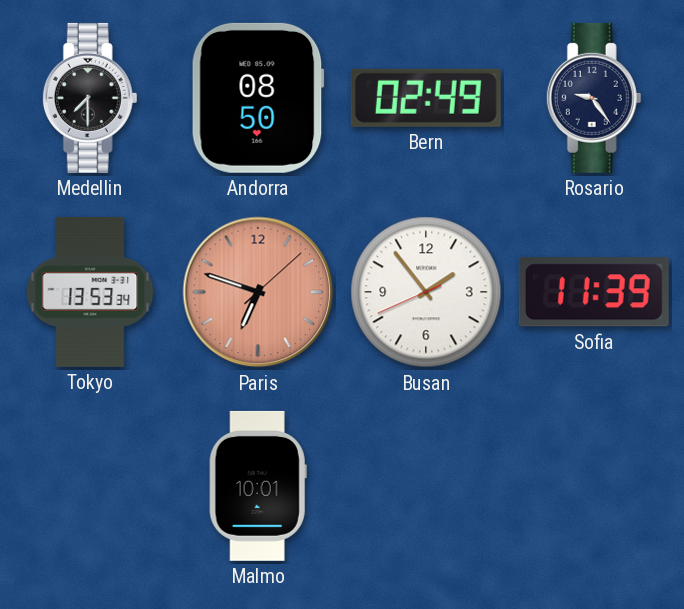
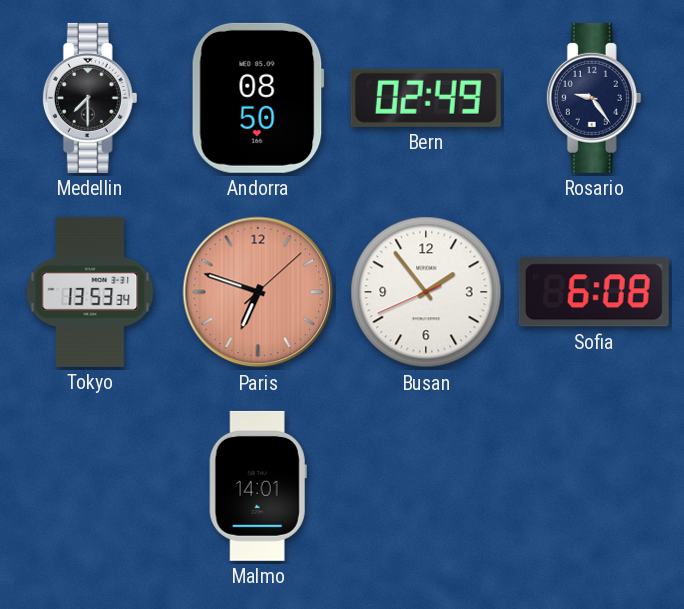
Sofia: 11:39 -> 6:08 (594, 292)
Malmo: 10:01 -> 14:01 (258, 486)
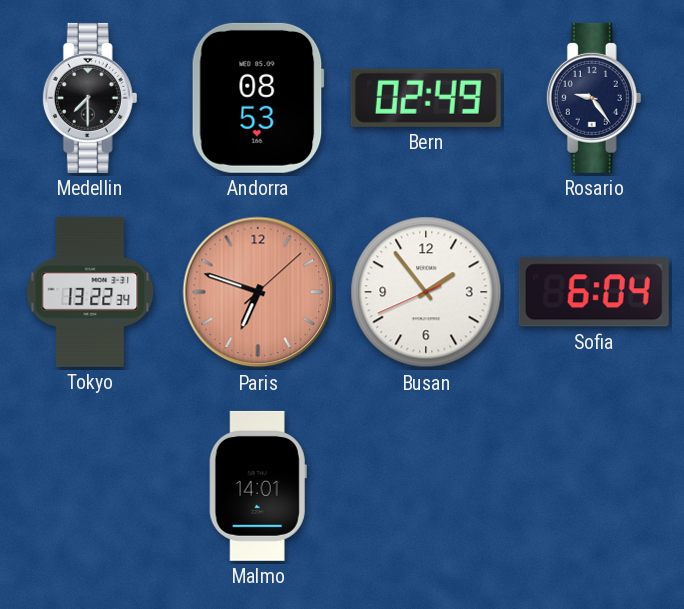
Andorra: 08:50 -> 08:53 (258, 98)
Tokyo: 13:53 -> 13:22 (90, 292)
Sofia: 6:08 -> 6:04 (594, 292)
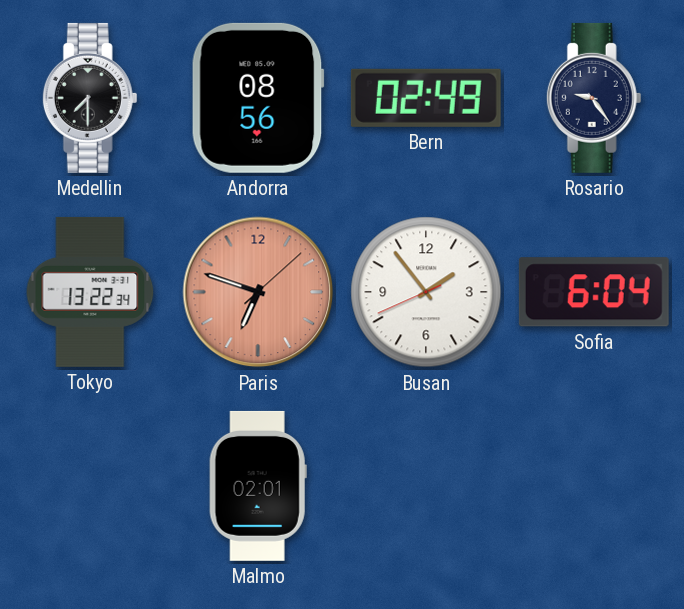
Andorra: 08:53 -> 08:56 (258, 98)
Malmo: 14:01 -> 02:01 (258, 486)
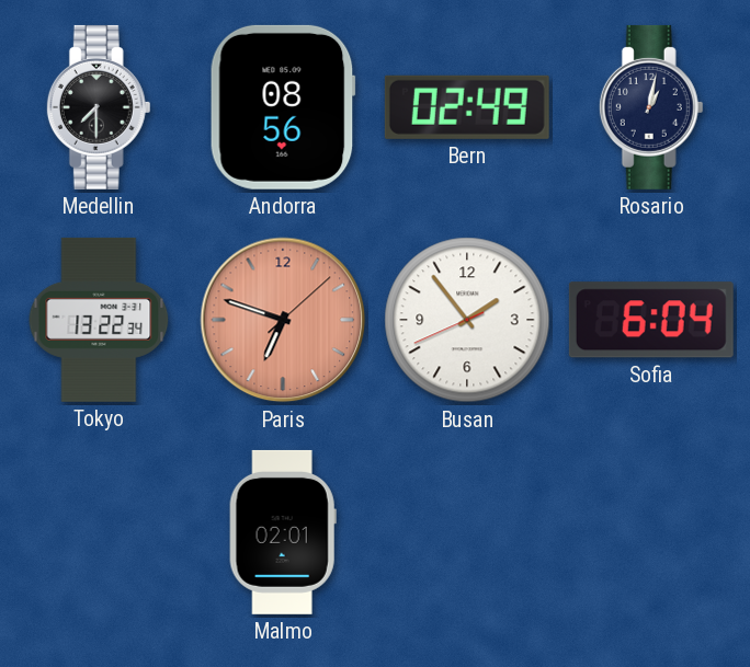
Rosario: 9:24 -> 1:02 (651, 107)
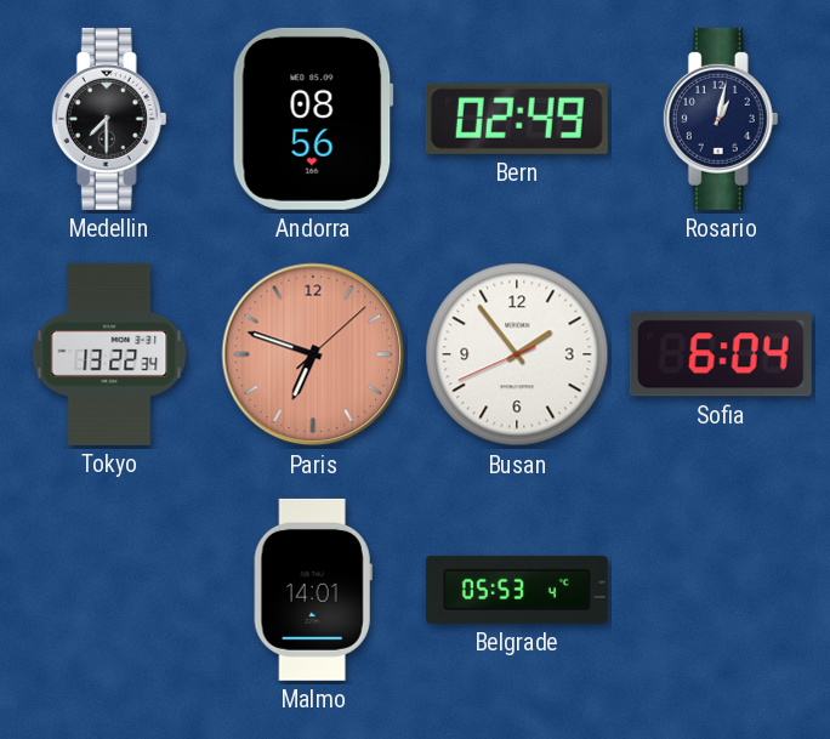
Malmo: 02:01 -> 14:01 (313, 590)
Belgrade: none -> 05:53 (517, 590)
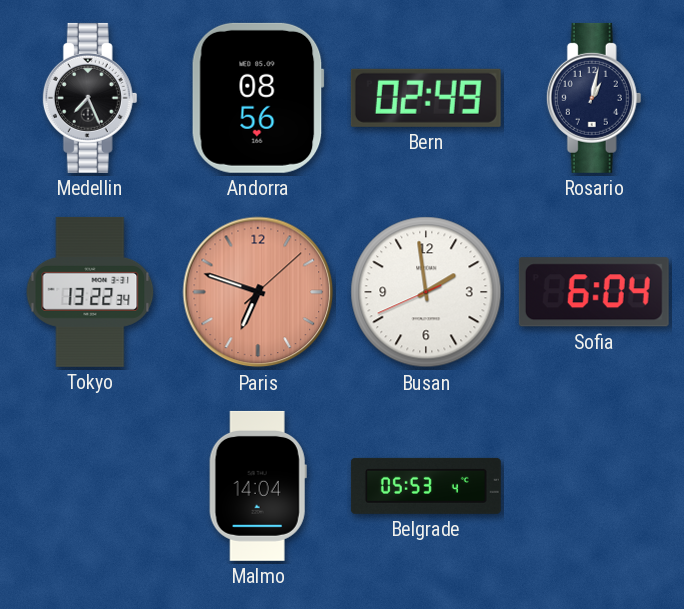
Medellin: 7:30 -> 7:26 (90, 98)
Busan: 1:53 -> 1:58 (426, 292)
Malmo: 14:01 -> 14:04 (258, 486)
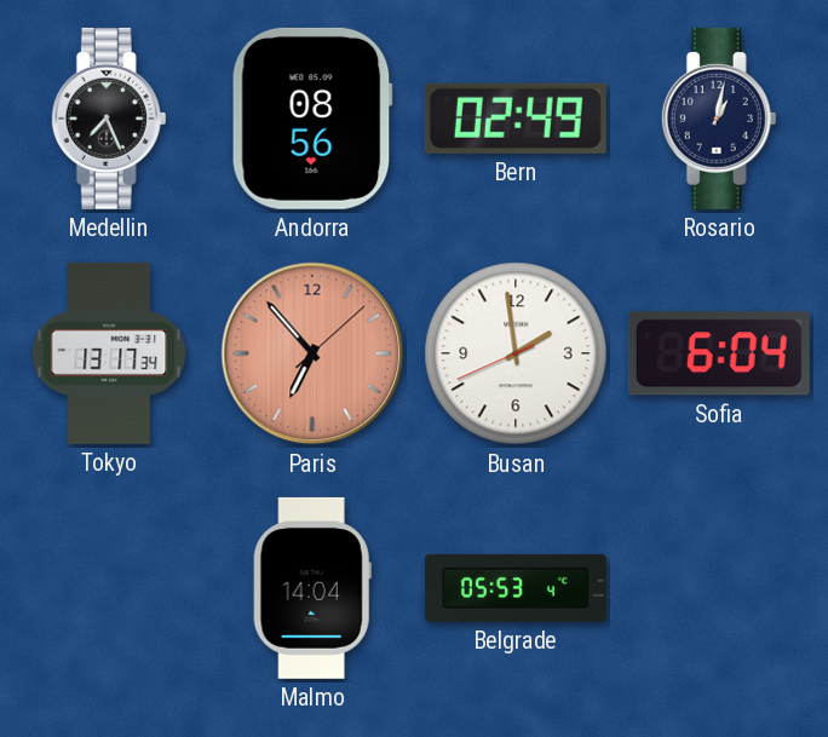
Tokyo: 13:22 -> 13:17 (109, 353)
Paris: 6:48 -> 6:53 (312, 353)
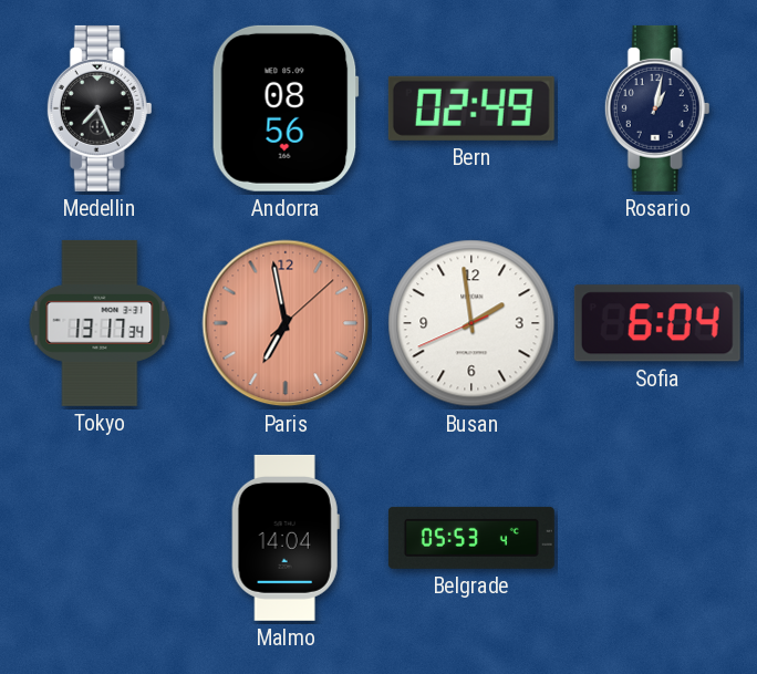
Paris: 6:53 -> 6:58 (286, 323)
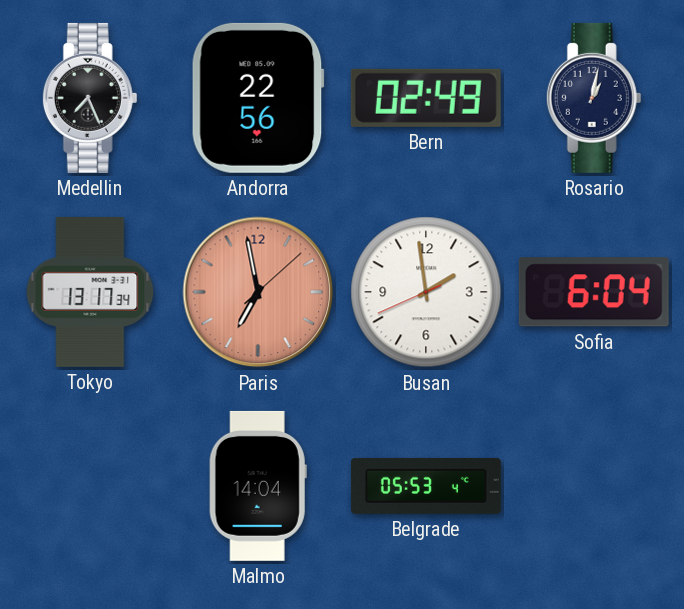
Andorra: 08:56 -> 22:56 (258, 98)
